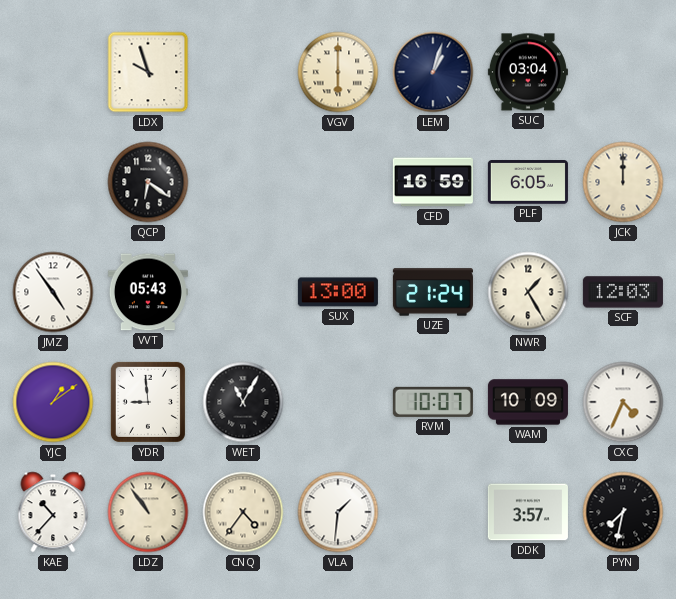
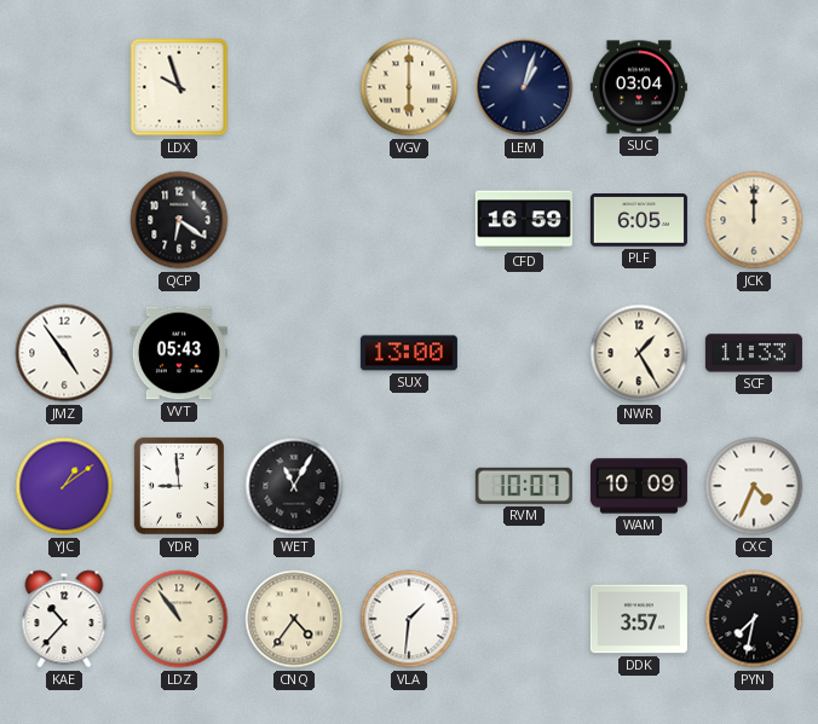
UZE: 21:24 -> none (433, 292)
SCF: 12:03 -> 11:33 (754, 353)
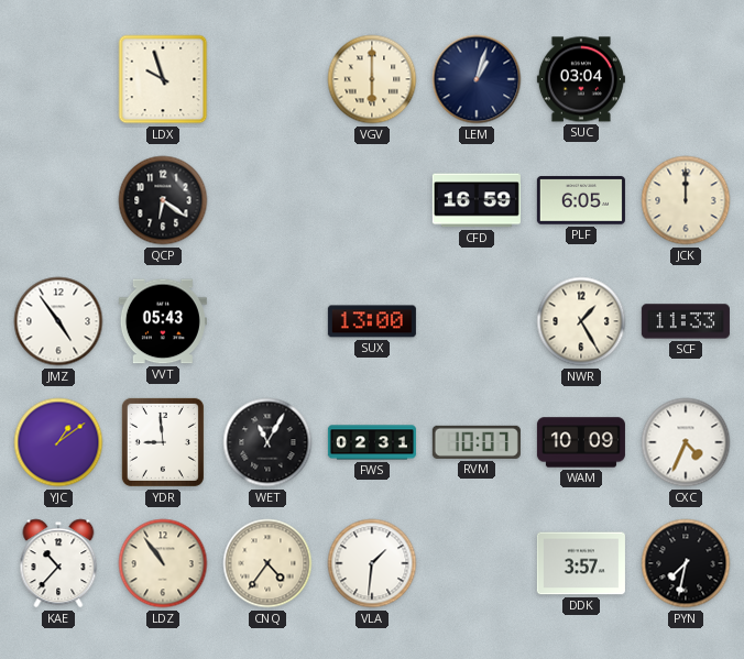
FWS: none -> 02:31 (372, 442)
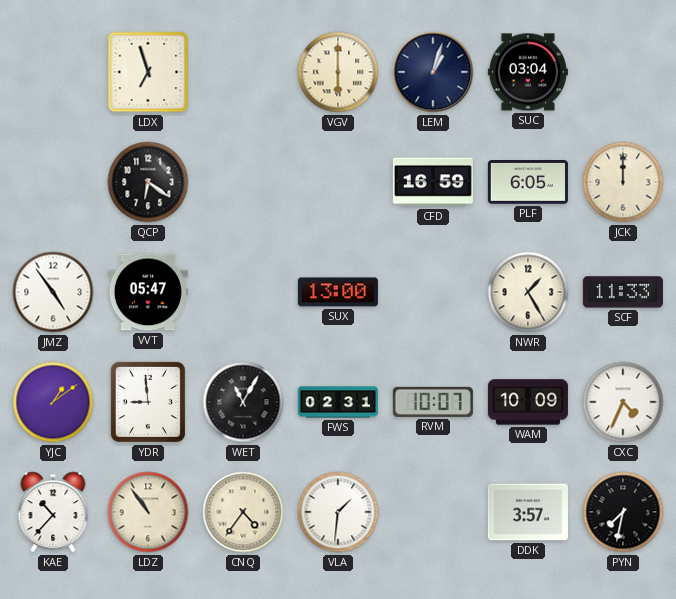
LDX: 9:57 -> 6:57 (148, 72)
VVT: 05:43 -> 05:47 (148, 292)
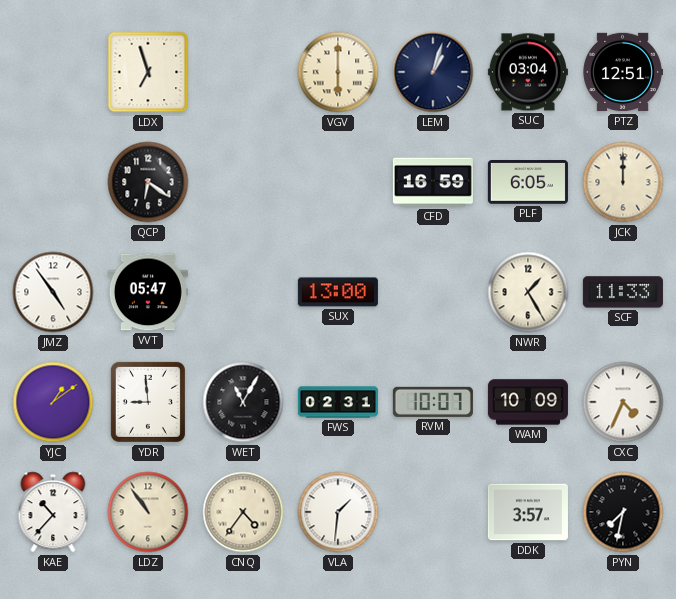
PTZ: none -> 12:51 (623, 72)
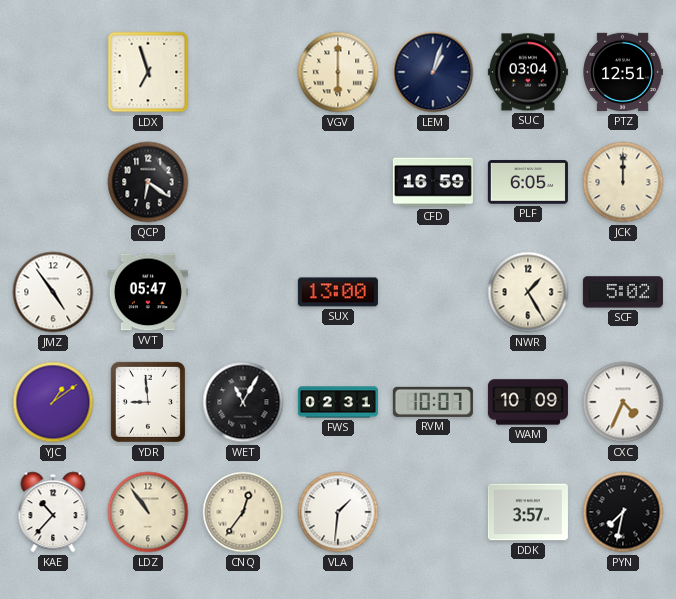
SCF: 11:33 -> 5:02 (623, 292)
CNQ: 4:36 -> 12:36 (243, 512)
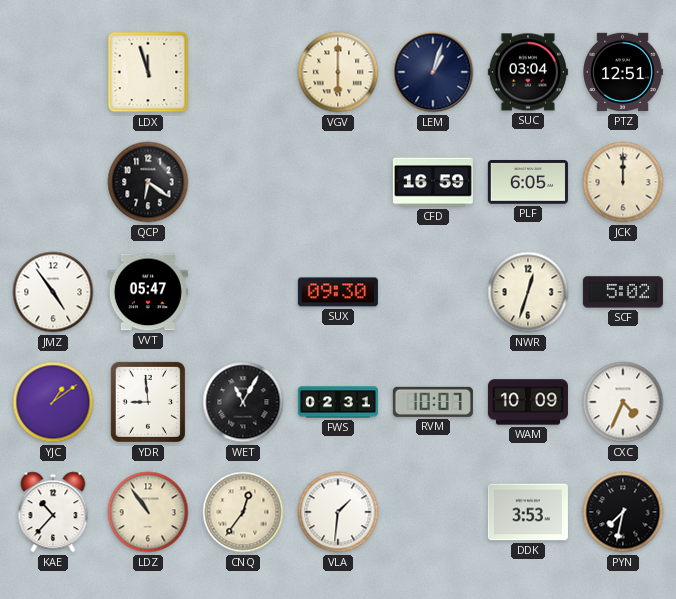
LDX: 6:57 -> 11:57 (148, 72)
SUX: 13:00 -> 09:30 (338, 292)
NWR: 1:25 -> 12:33 (528, 292)
DDK: 3:57 -> 3:53 (528, 512)
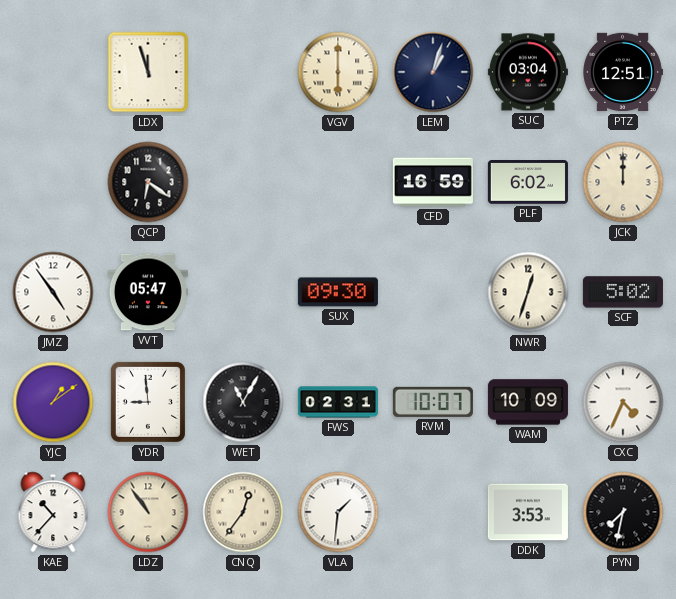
PLF: 6:05 -> 6:02 (528, 182)
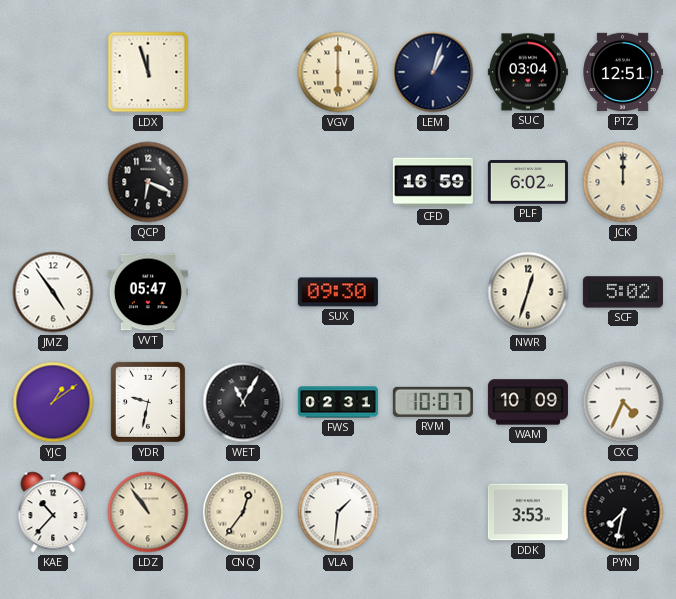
QCP: 6:21 -> 6:19 (148, 182)
YDR: 8:59 -> 9:32 (148, 402)
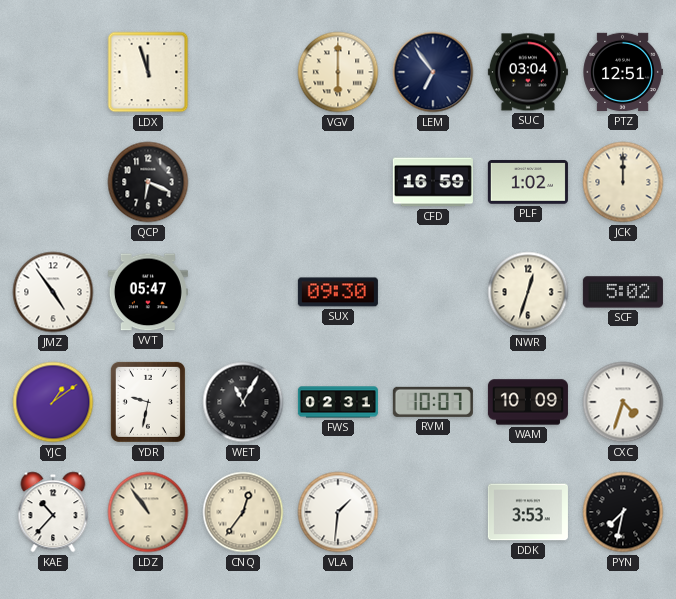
LEM: 1:03 -> 6:54 (433, 72)
PLF: 6:02 -> 1:02 (528, 182)
CXC: 4:34 -> 4:33 (623, 402)
